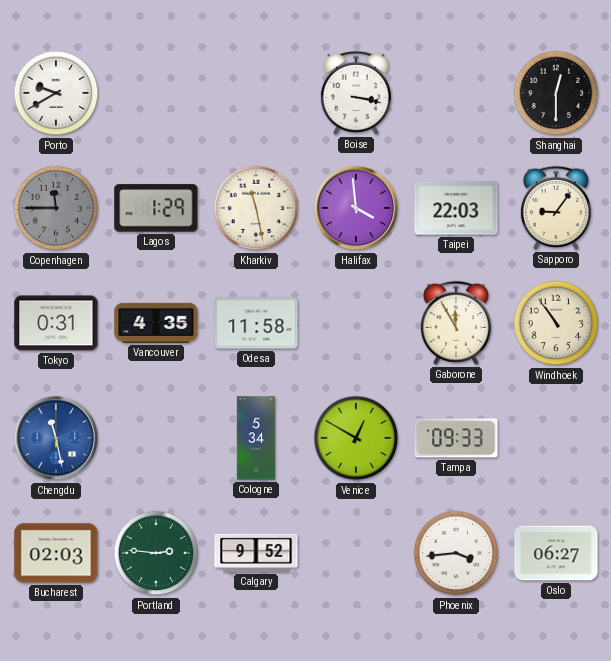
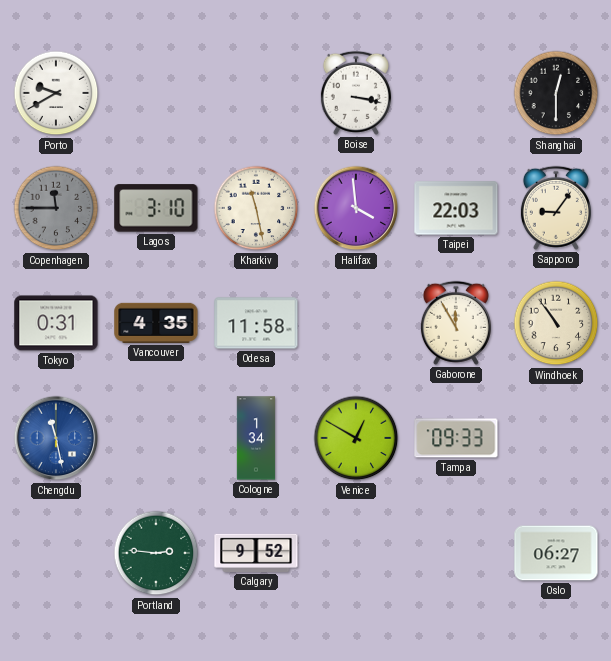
Lagos: 1:29 -> 3:10 (156, 208)
Cologne: 5:34 -> 1:34 (256, 438)
Bucharest: 02:03 -> none (56, 553)
Phoenix: 3:44 -> none (456, 553)
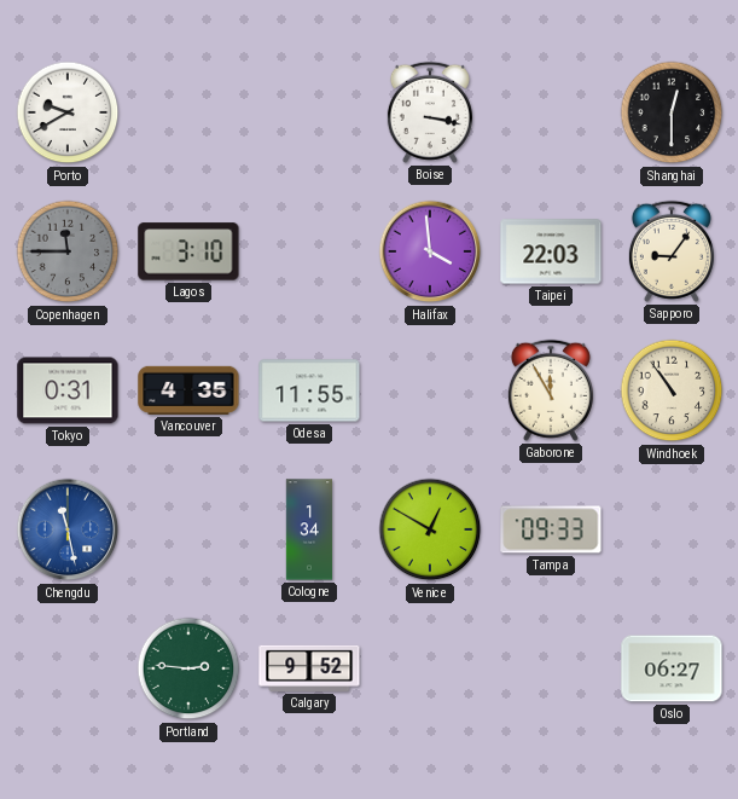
Kharkiv: 11:28 -> none (256, 208)
Odesa: 11:58 -> 11:55 (309, 390)
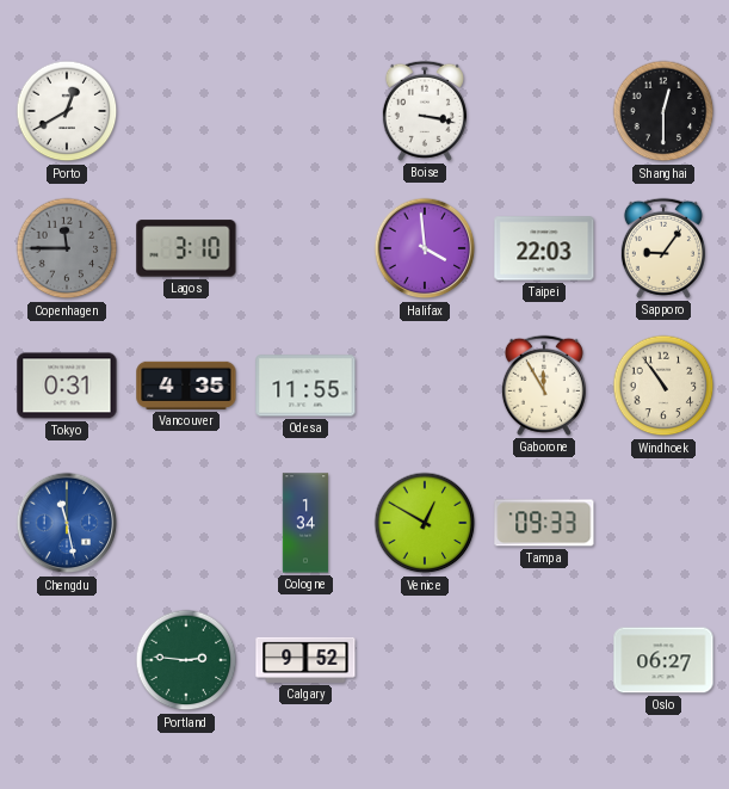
Porto: 9:40 -> 12:40 (67, 111)
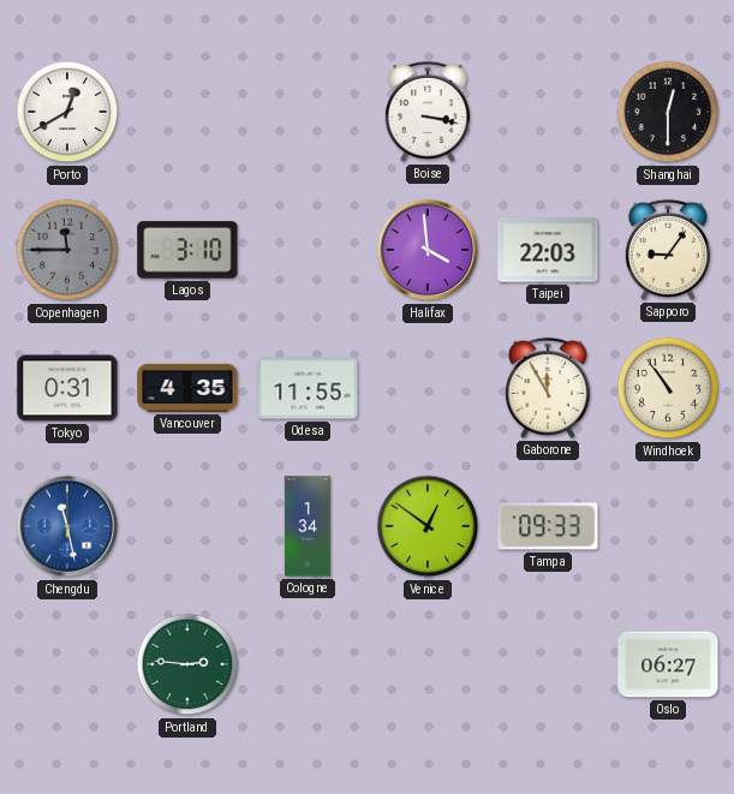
Venice: 12:50 -> 12:51 (428, 526)
Calgary: 9:52 -> none (305, 660)
